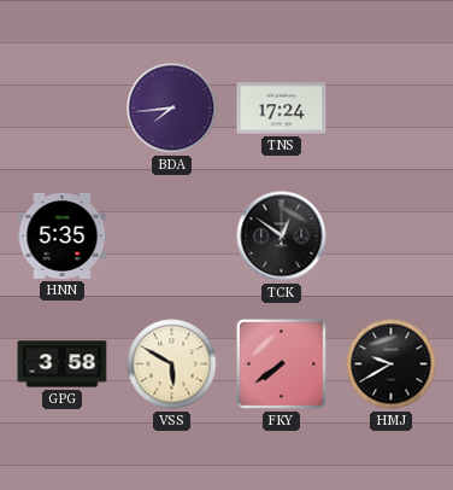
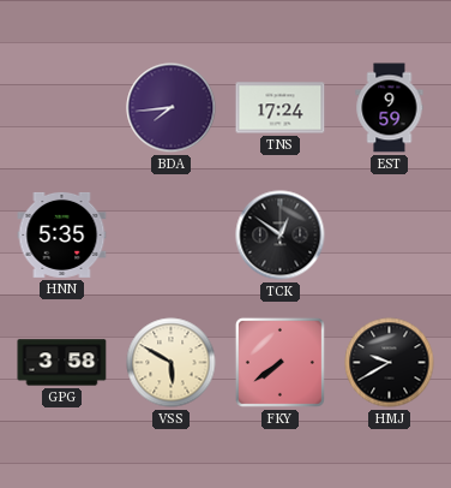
EST: none -> 9:59 (390, 108)
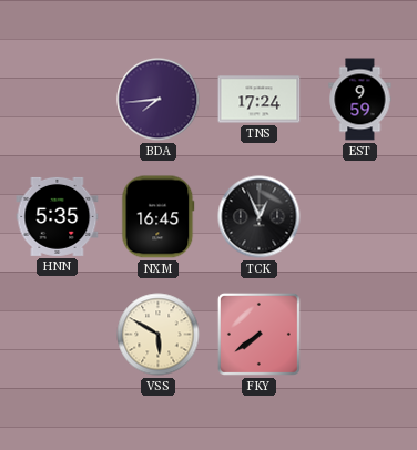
NXM: none -> 16:45 (159, 217)
TCK: 12:51 -> 12:56 (260, 217)
GPG: 3:58 -> none (62, 363)
HMJ: 9:40 -> none (390, 363)
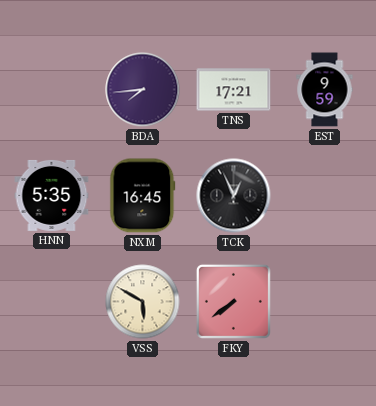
TNS: 17:24 -> 17:21 (234, 90)
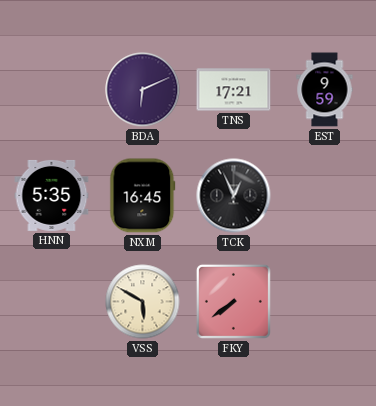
BDA: 7:44 -> 6:11 (143, 90)
